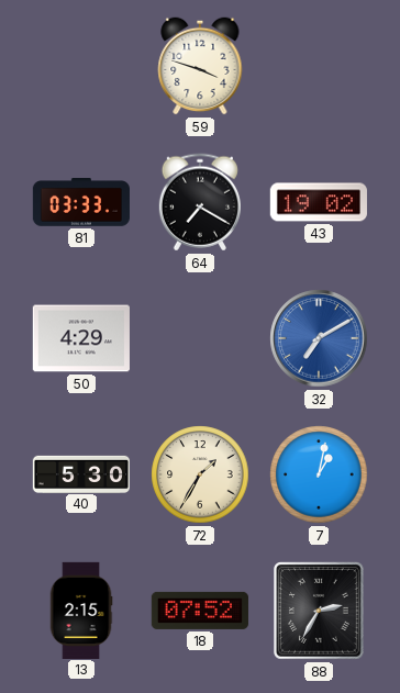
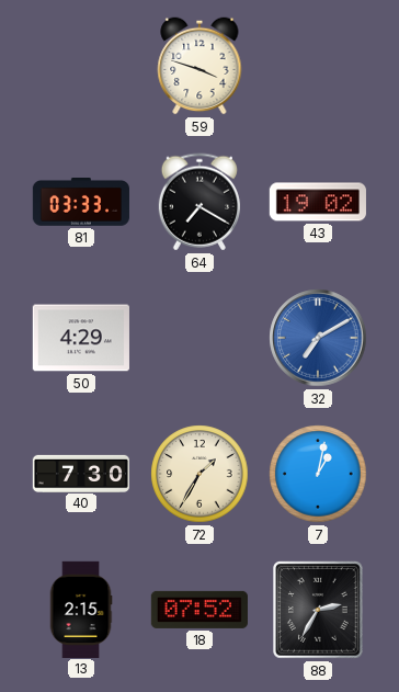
40: 5:30 -> 7:30 (80, 473)
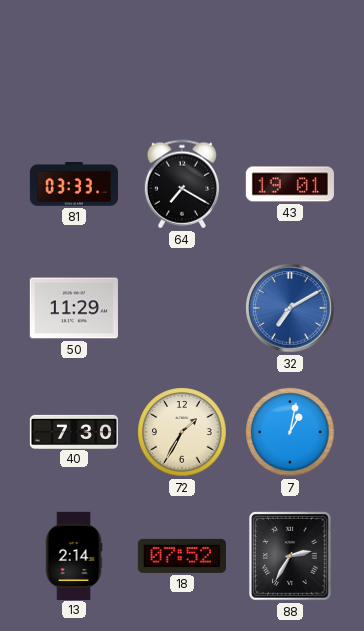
59: 3:48 -> none (200, 66)
43: 19:02 -> 19:01 (290, 184)
50: 4:29 -> 11:29 (74, 308)
13: 2:15 -> 2:14 (74, 555)
